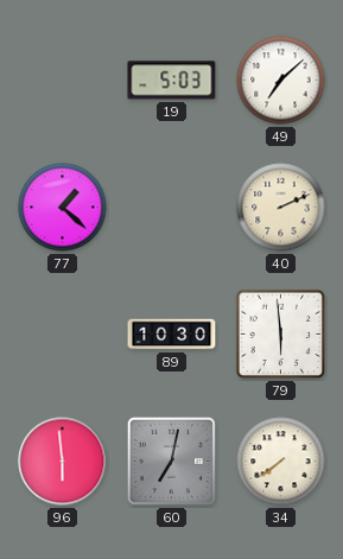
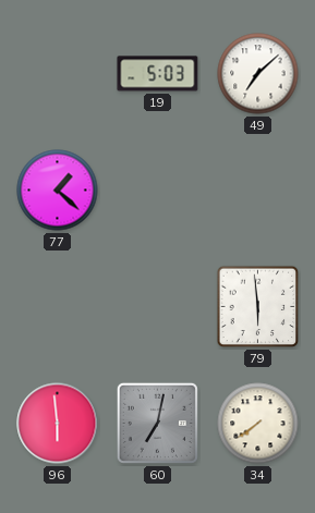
40: 2:11 -> none (281, 208)
89: 10:30 -> none (172, 335)
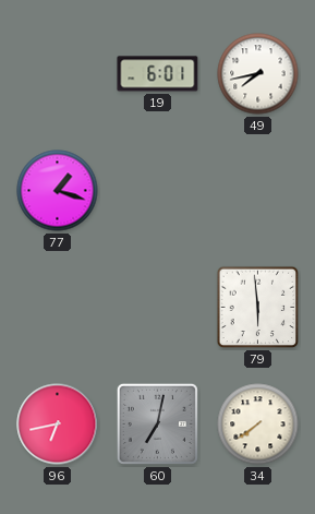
19: 5:03 -> 6:01 (158, 74)
49: 7:08 -> 7:43 (258, 74)
77: 1:22 -> 1:18 (58, 191)
96: 5:59 -> 6:43 (58, 425)
